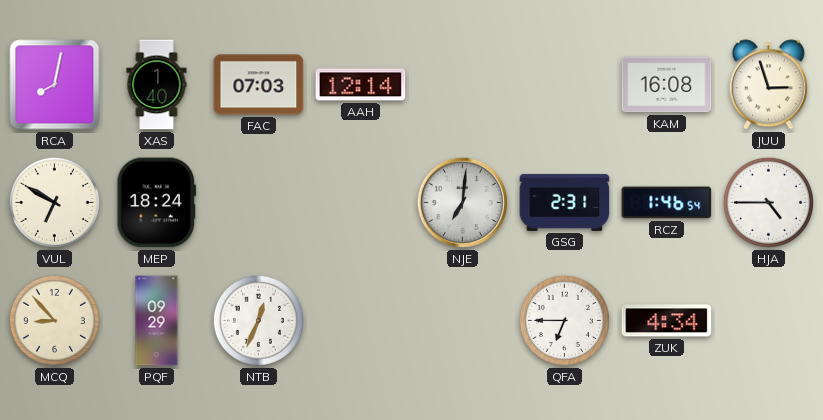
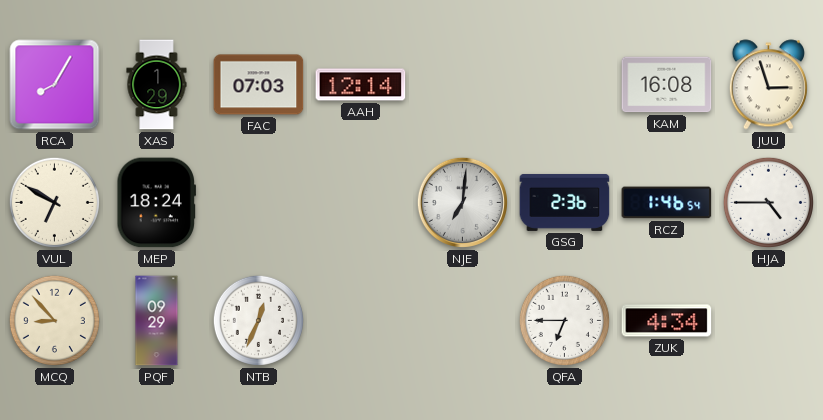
RCA: 8:02 -> 8:05 (55, 85)
XAS: 1:40 -> 1:29 (157, 85)
GSG: 2:31 -> 2:36 (565, 202)
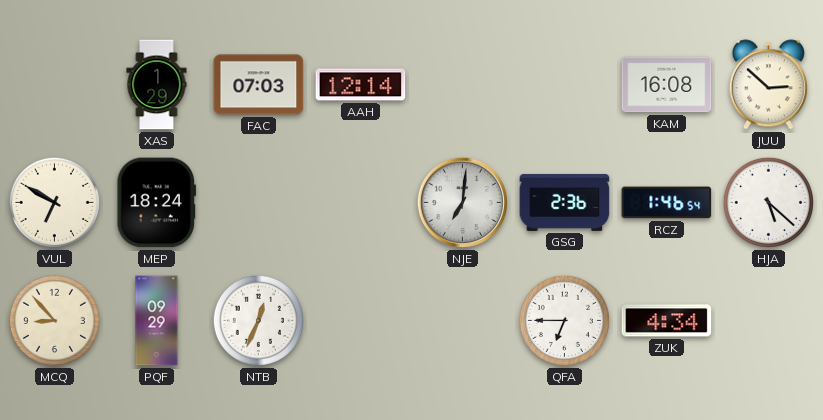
RCA: 8:05 -> none (55, 85)
JUU: 2:57 -> 2:52 (768, 85)
HJA: 4:45 -> 5:22 (768, 202)
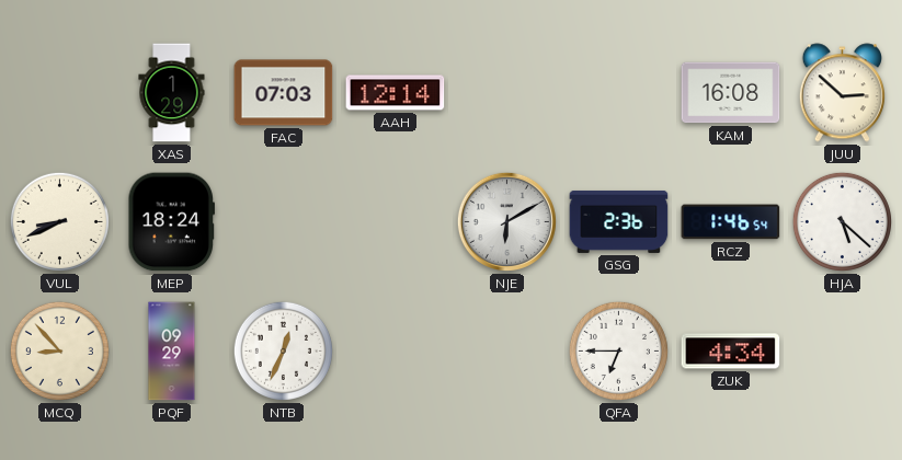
VUL: 6:50 -> 8:41 (59, 221)
NJE: 7:01 -> 6:10 (506, 221)
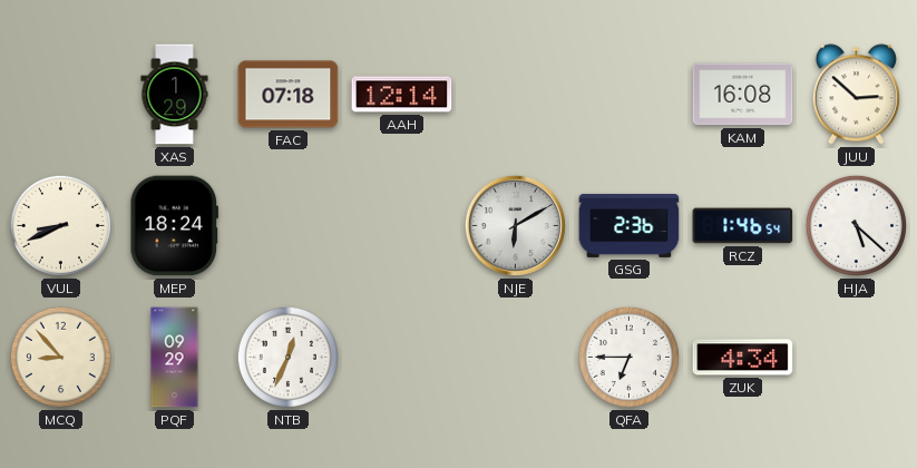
FAC: 07:03 -> 07:18 (289, 95)
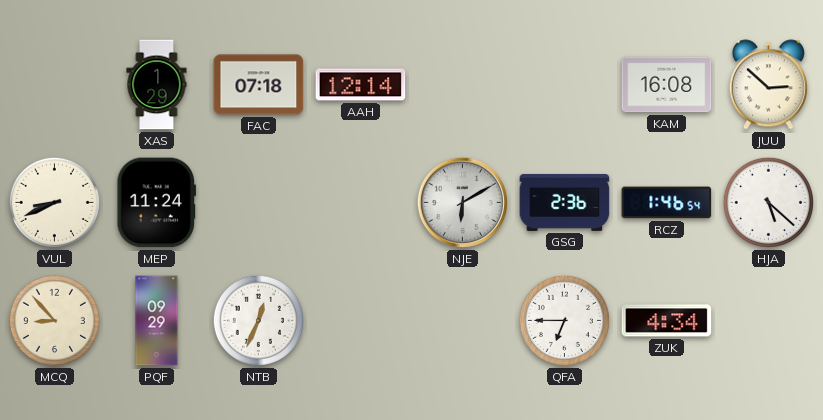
MEP: 18:24 -> 11:24 (156, 203)
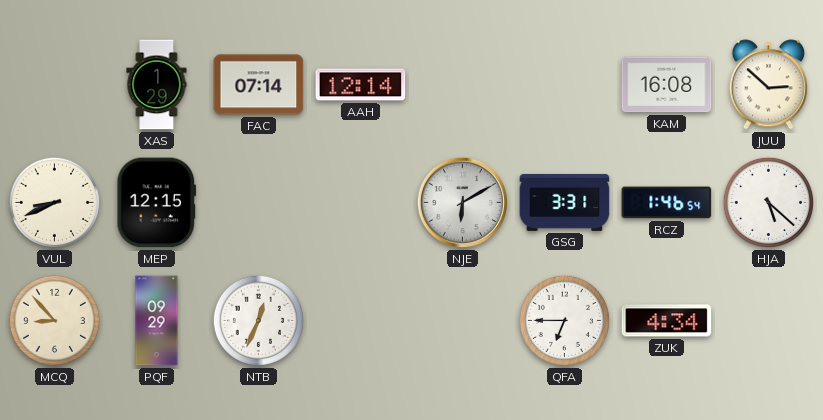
FAC: 07:18 -> 07:14 (259, 85)
MEP: 11:24 -> 12:15 (156, 203)
GSG: 2:36 -> 3:31 (565, 202)
